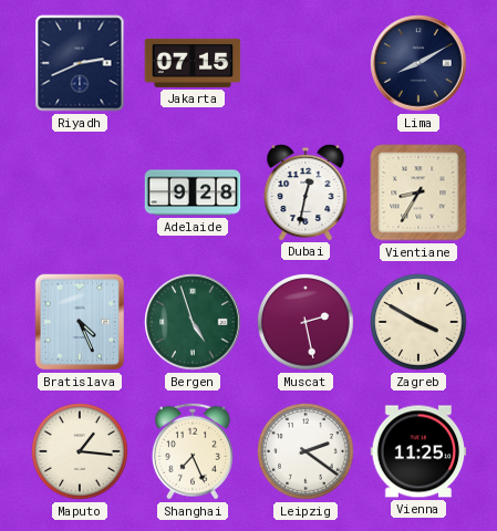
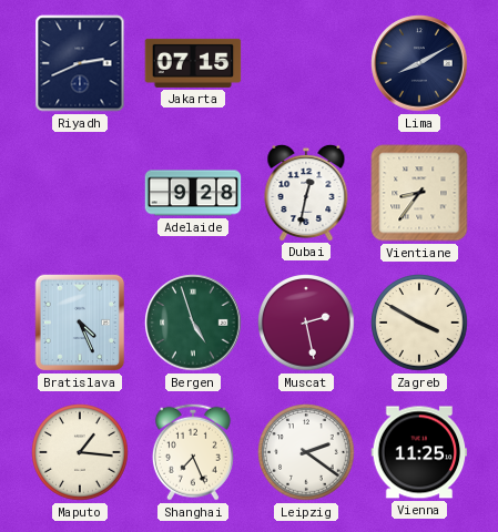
Vientiane: 8:35 -> 8:36 (419, 193)
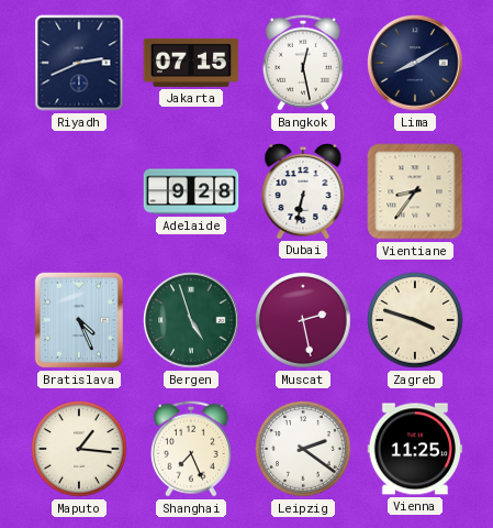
Bangkok: none -> 12:28 (303, 63)
Dubai: 12:32 -> 6:32 (303, 190)
Zagreb: 3:50 -> 3:48 (415, 320)
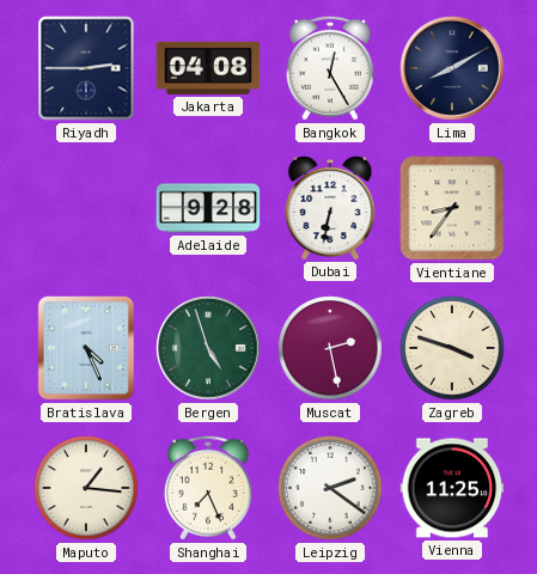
Riyadh: 2:41 -> 2:45 (86, 68)
Jakarta: 07:15 -> 04:08 (208, 68)
Bangkok: 12:28 -> 12:25 (330, 68)
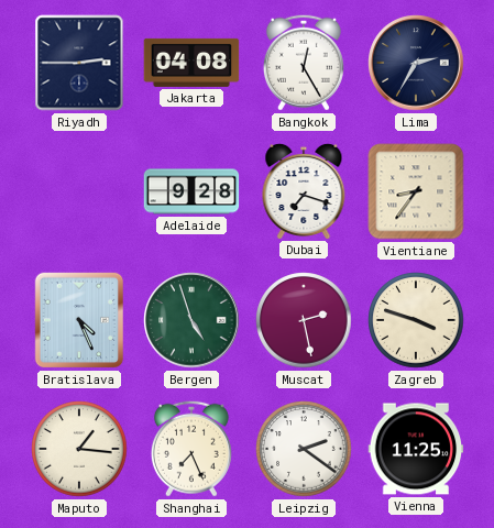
Lima: 8:10 -> 2:35 (416, 63)
Dubai: 6:32 -> 7:18 (304, 190)
